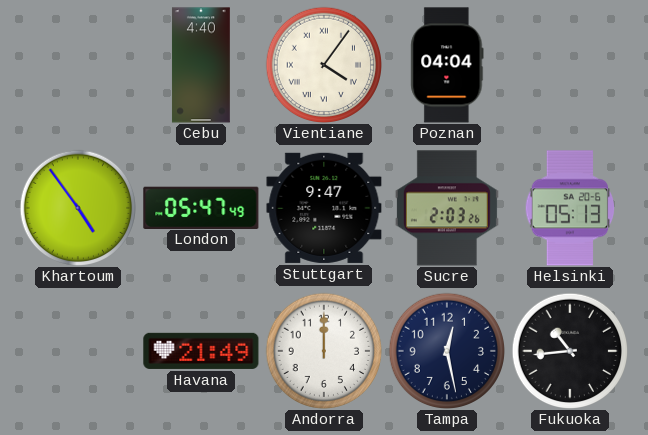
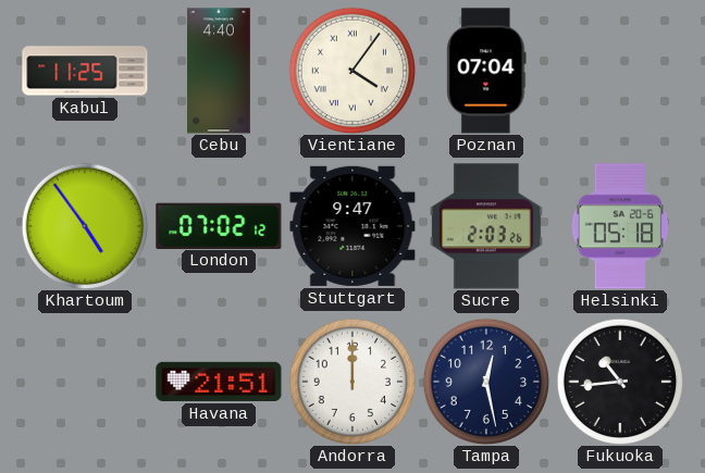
Kabul: none -> 11:25 (85, 71)
Poznan: 04:04 -> 07:04 (486, 71)
London: 05:47 -> 07:02 (219, 225)
Helsinki: 05:13 -> 05:18 (620, 226)
Havana: 21:49 -> 21:51 (219, 382)
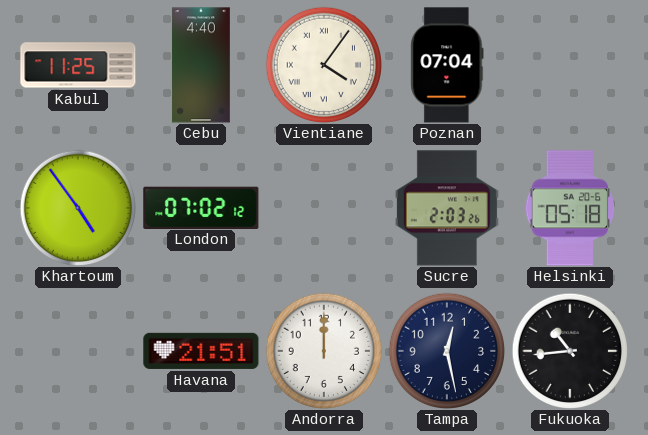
Stuttgart: 9:47 -> none (352, 226)
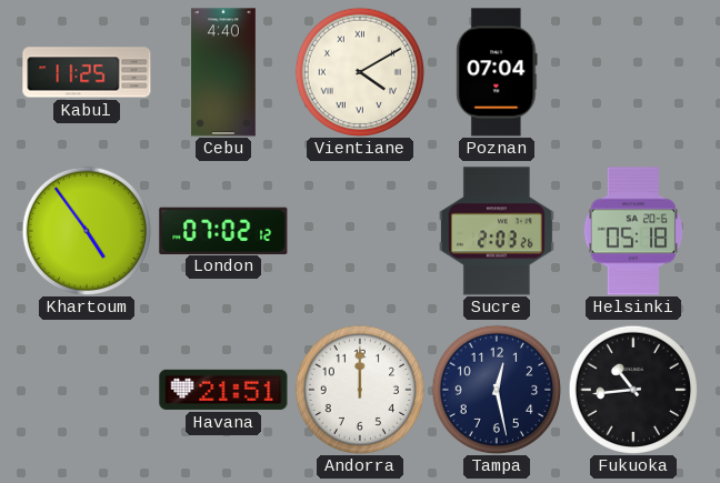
Vientiane: 4:06 -> 4:10 (359, 71)
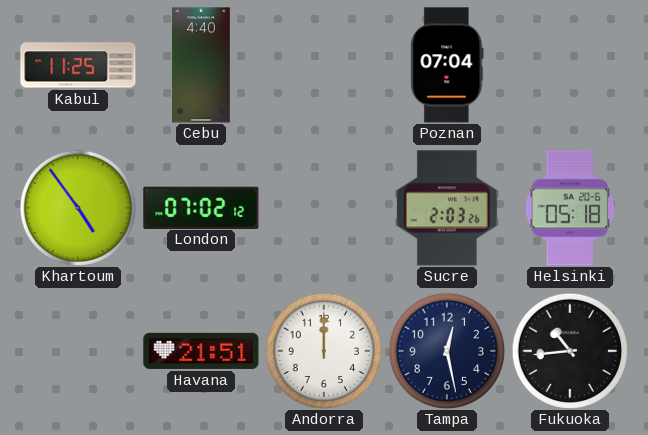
Vientiane: 4:10 -> none (359, 71)
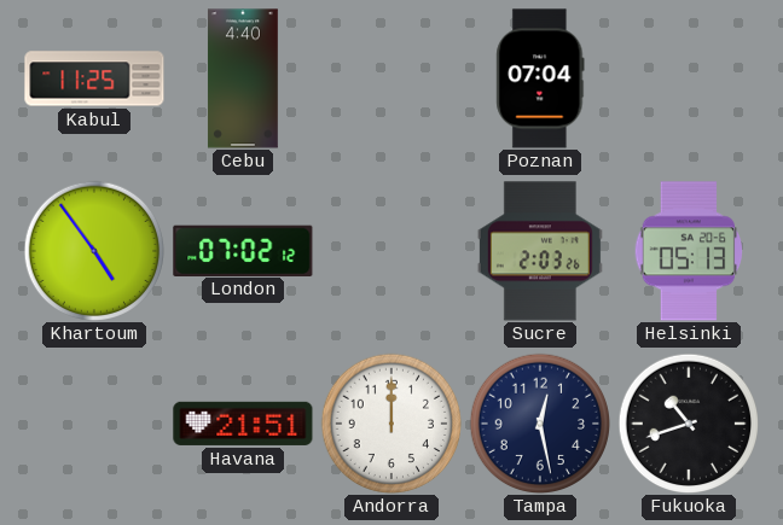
Helsinki: 05:18 -> 05:13 (689, 251)
Fukuoka: 10:44 -> 10:42 (688, 422)
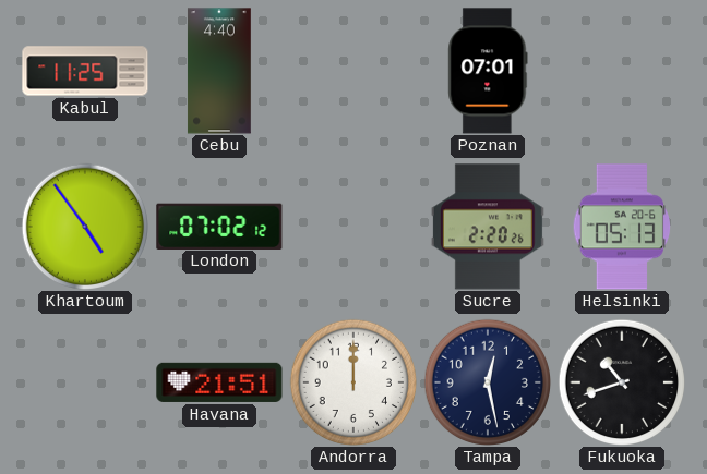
Poznan: 07:04 -> 07:01 (488, 71)
Sucre: 2:03 -> 2:20 (488, 227)
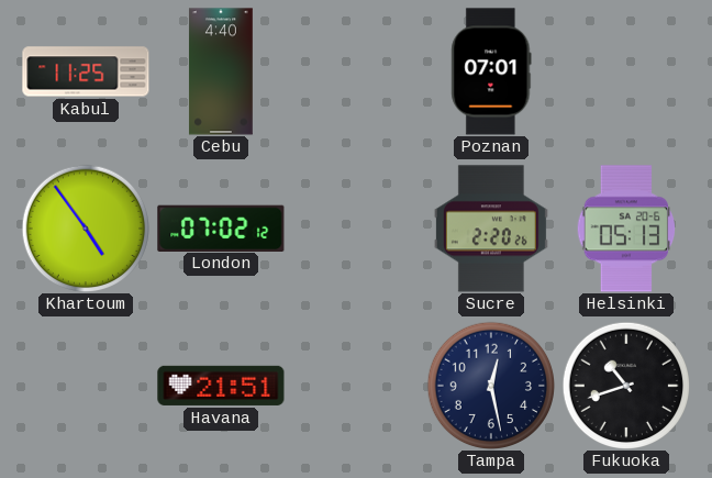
Andorra: 12:00 -> none (352, 381)
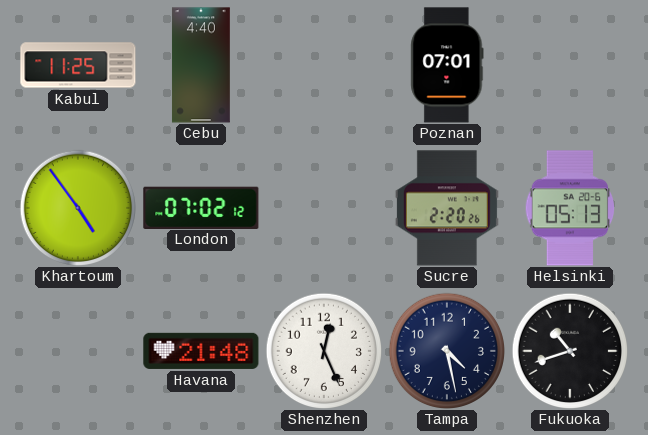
Havana: 21:51 -> 21:48 (201, 351)
Shenzhen: none -> 12:26 (323, 350)
Tampa: 12:28 -> 4:28 (446, 350)
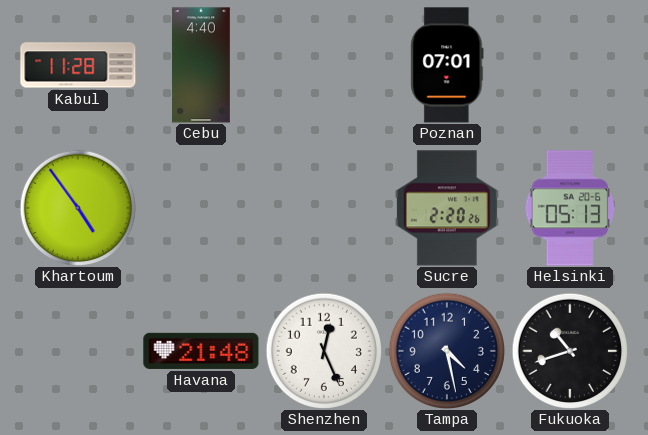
Kabul: 11:25 -> 11:28 (78, 65)
London: 07:02 -> none (201, 207)
